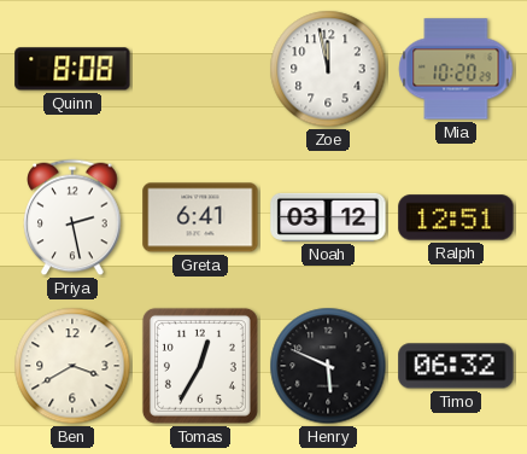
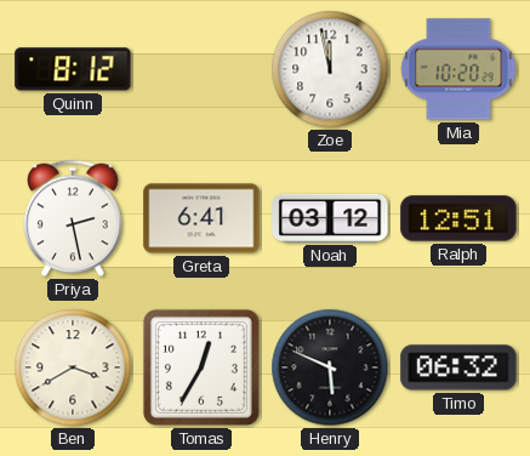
Quinn: 8:08 -> 8:12 (73, 69)
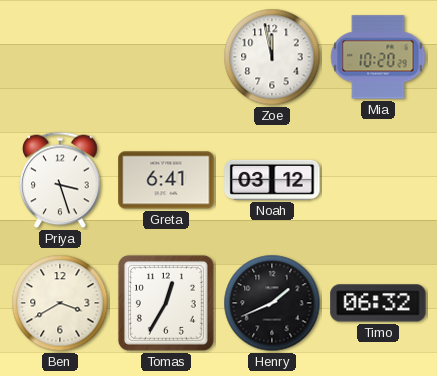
Quinn: 8:12 -> none (73, 69)
Priya: 2:28 -> 3:27 (60, 180)
Ralph: 12:51 -> none (458, 218)
Henry: 5:49 -> 1:41 (272, 303)
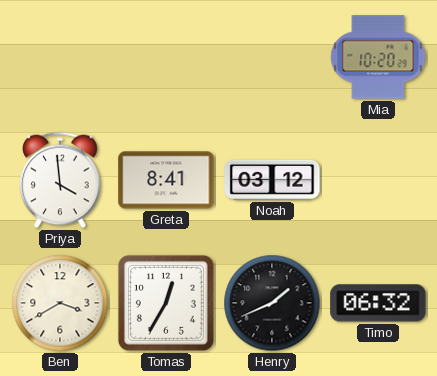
Zoe: 11:58 -> none (272, 57)
Priya: 3:27 -> 3:59 (60, 180)
Greta: 6:41 -> 8:41 (166, 180)
